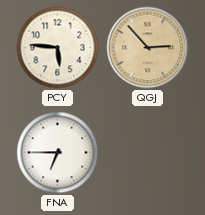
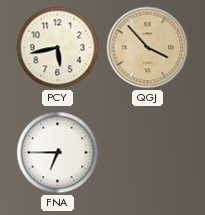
PCY: 5:46 -> 5:43 (58, 48)
QGJ: 2:53 -> 3:53 (148, 48)
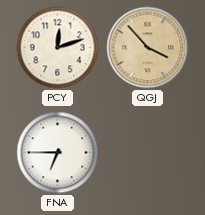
PCY: 5:43 -> 12:12 (58, 48)
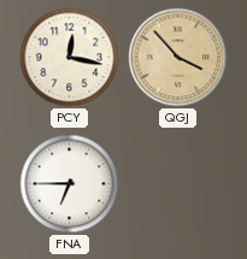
PCY: 12:12 -> 12:17 (70, 58)
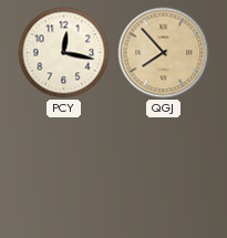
QGJ: 3:53 -> 7:53 (164, 53)
FNA: 6:45 -> none (70, 184)
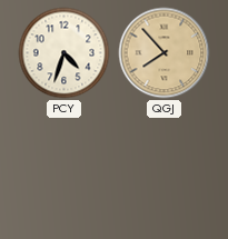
PCY: 12:17 -> 4:33 (65, 53)
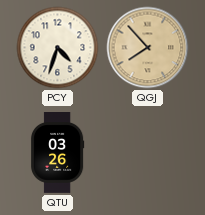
QTU: none -> 03:26 (57, 153)
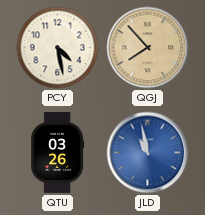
PCY: 4:33 -> 4:28 (58, 48)
JLD: none -> 10:58 (148, 153)
